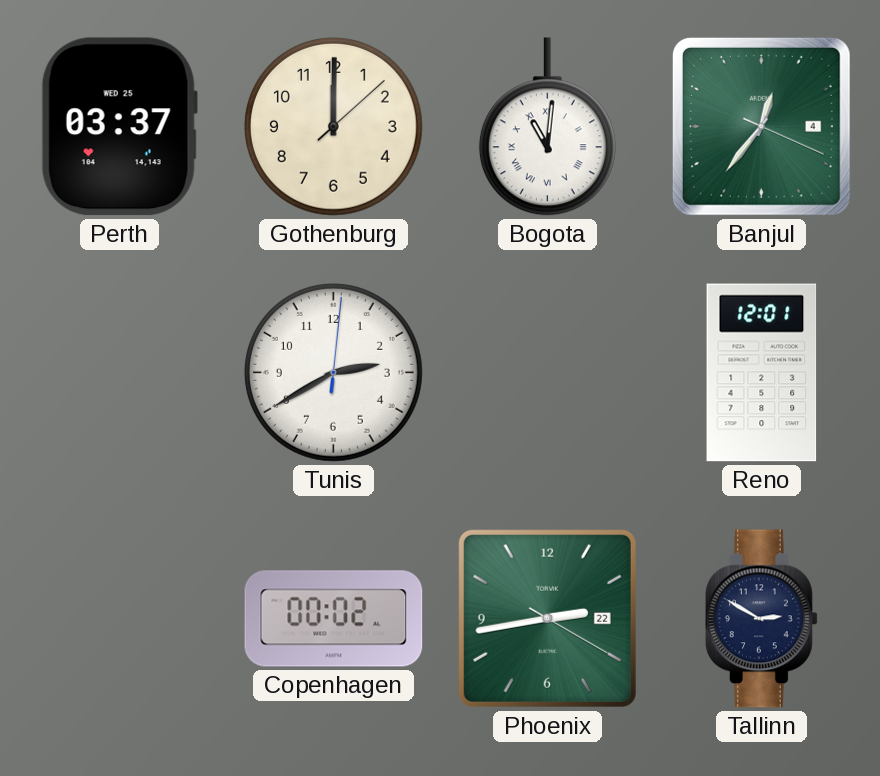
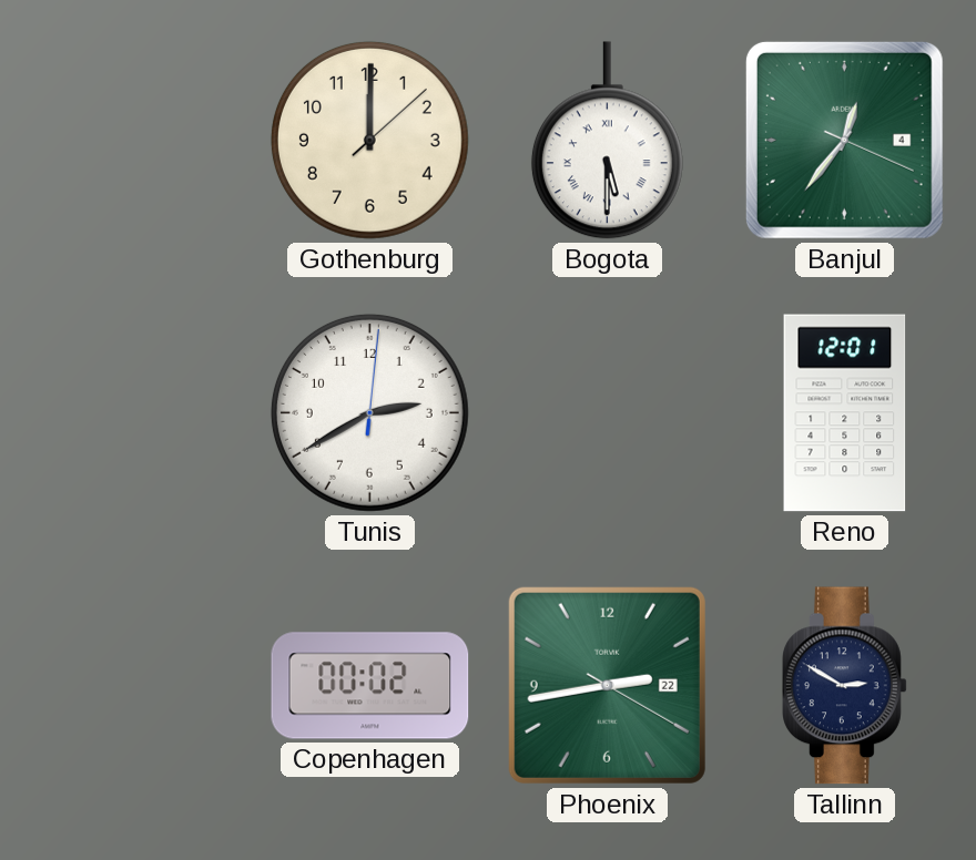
Perth: 03:37 -> none (119, 127)
Bogota: 11:01 -> 5:30 (607, 141)
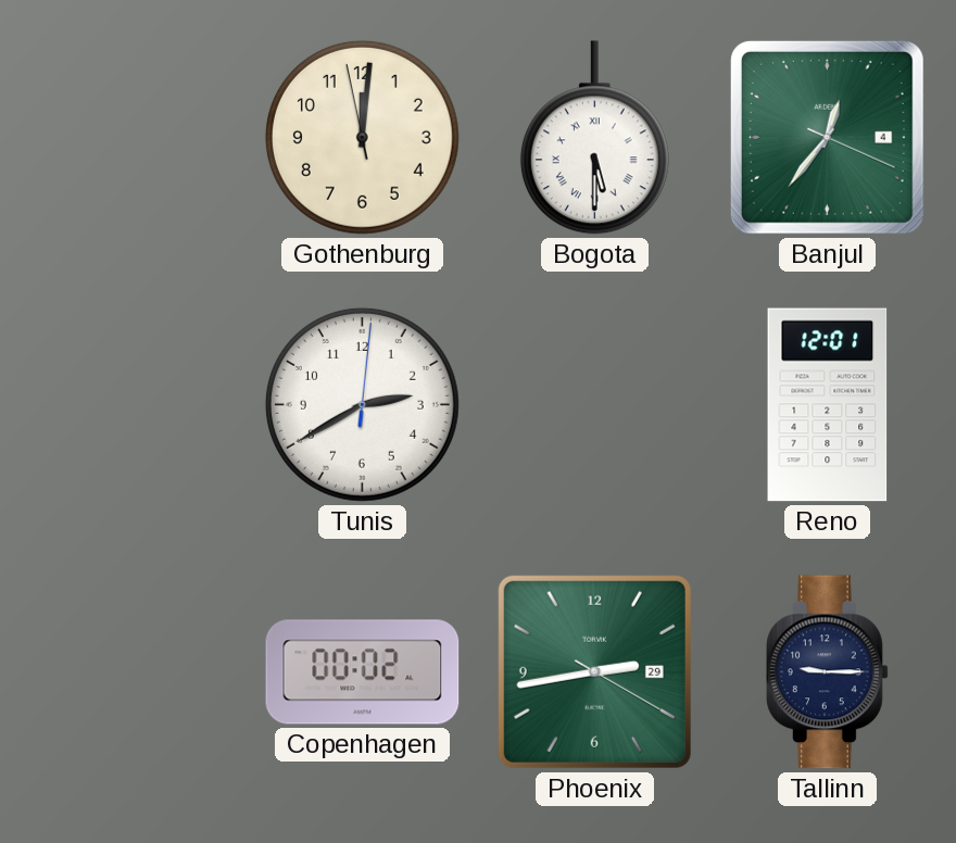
Gothenburg: 12:00:08 -> 12:00:58 (362, 137)
Phoenix date: 22 -> 29 (594, 671)
Tallinn: 2:50 -> 9:15 (828, 672)
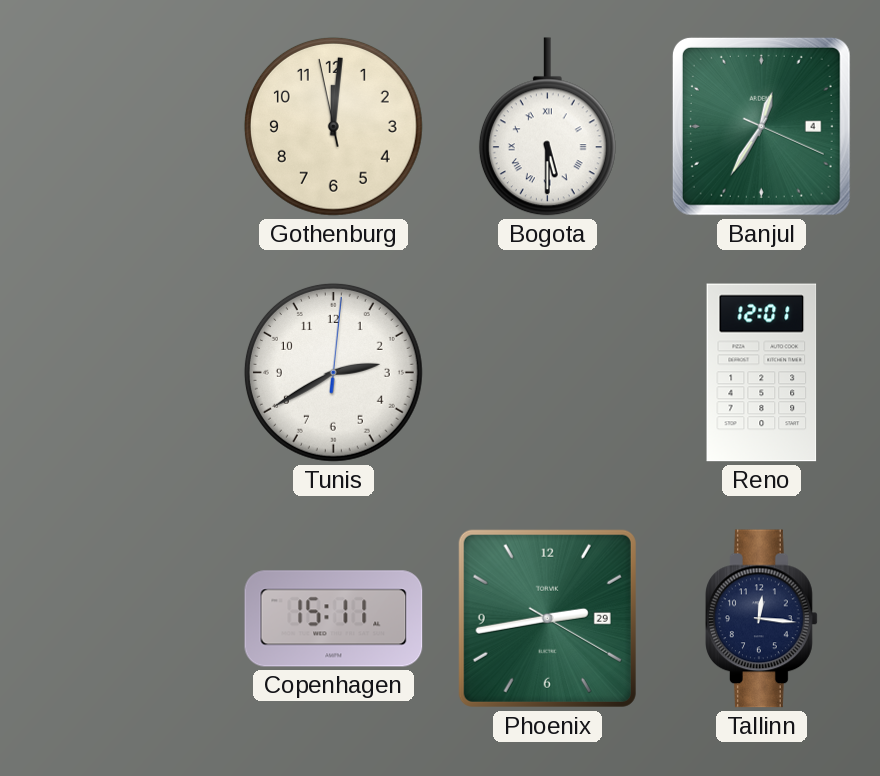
Banjul: 12:36 -> 12:35 (761, 126)
Copenhagen: 00:02 -> 15:11 (334, 619)
Tallinn: 9:15 -> 12:16 (762, 619)
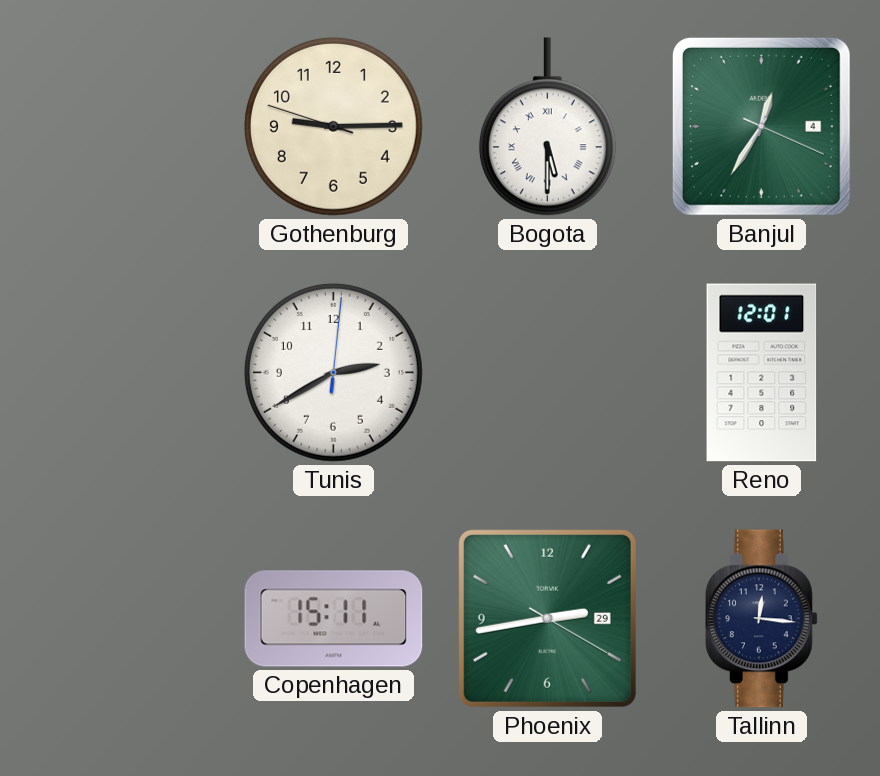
Gothenburg: 12:00 -> 9:14 (333, 126)
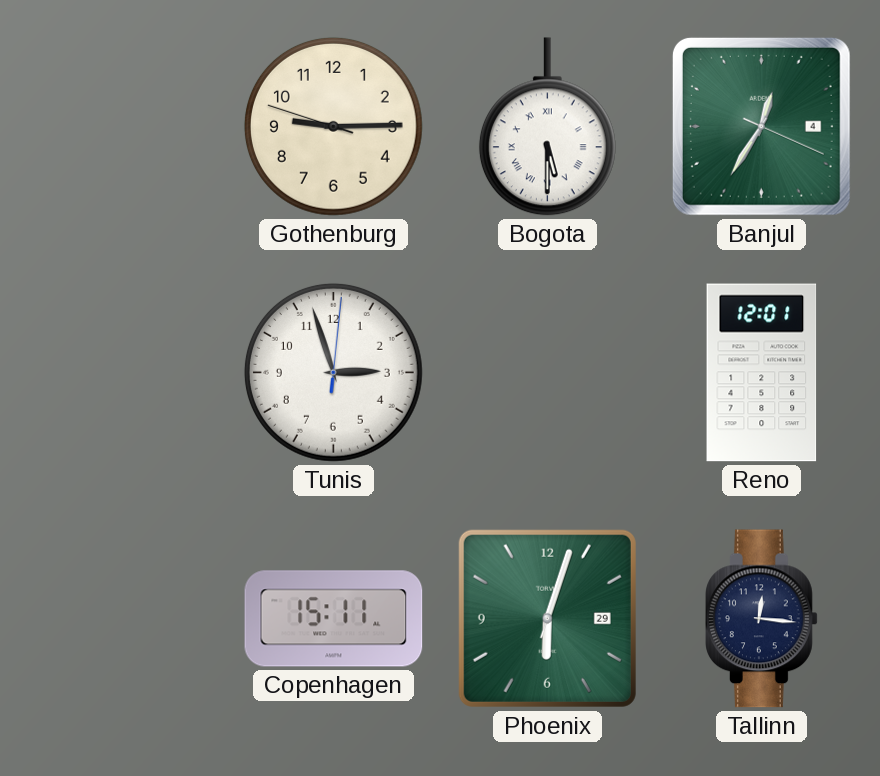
Tunis: 2:40 -> 2:57 (333, 372)
Phoenix: 2:43 -> 6:03 (547, 618)
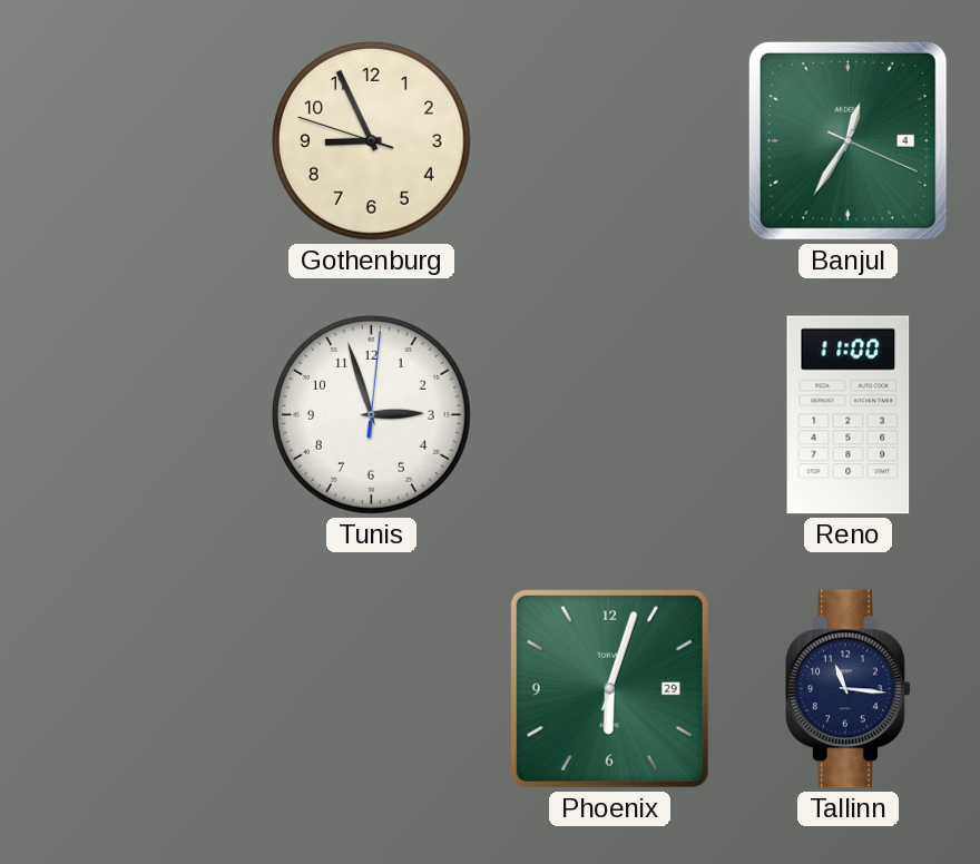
Gothenburg: 9:14 -> 8:55 (371, 140)
Bogota: 5:30 -> none (547, 127)
Reno: 12:01 -> 11:00 (849, 415)
Copenhagen: 15:11 -> none (334, 619)
Tallinn: 12:16 -> 11:16 (849, 689)
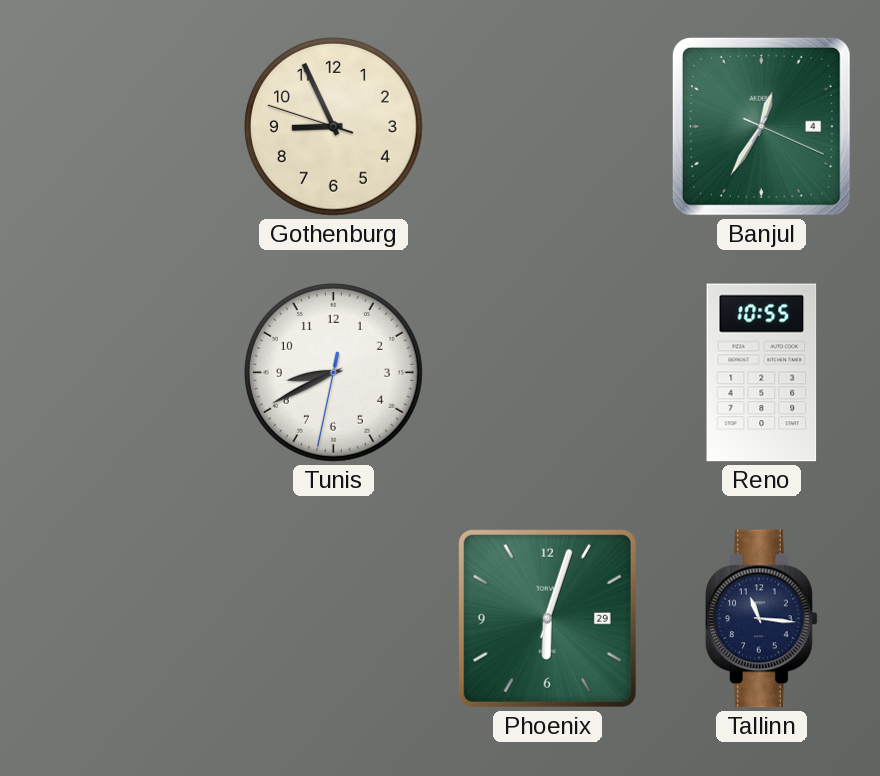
Tunis: 2:57 -> 8:40 (333, 372)
Reno: 11:00 -> 10:55 (762, 373)
